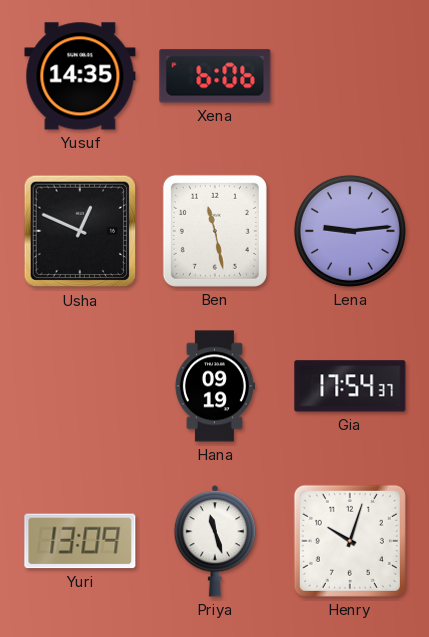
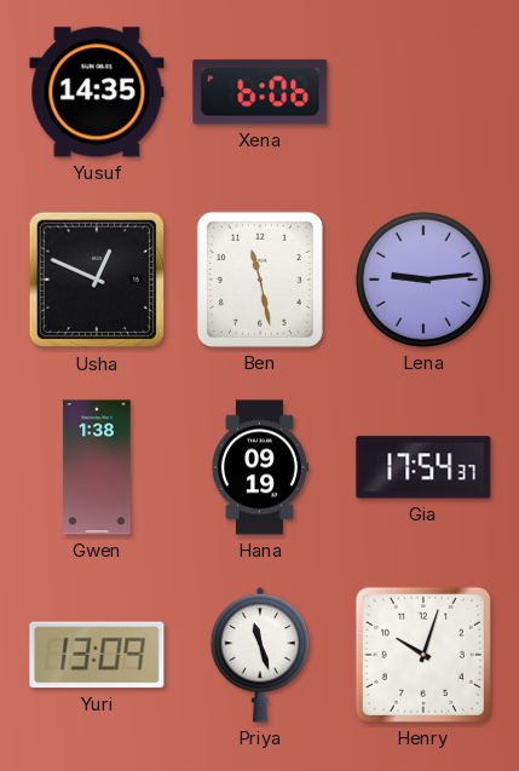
Gwen: none -> 1:38 (97, 467)
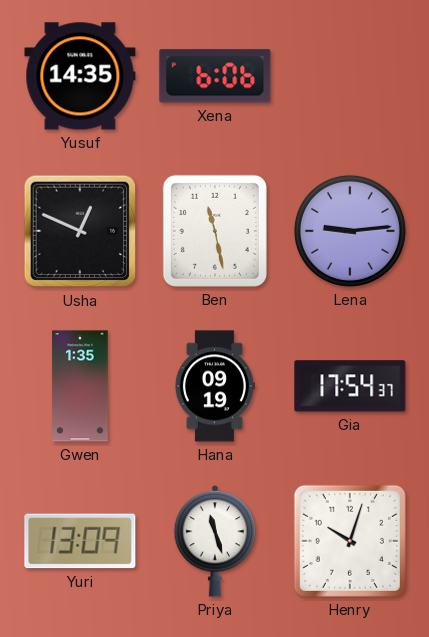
Gwen: 1:38 -> 1:35 (80, 386)
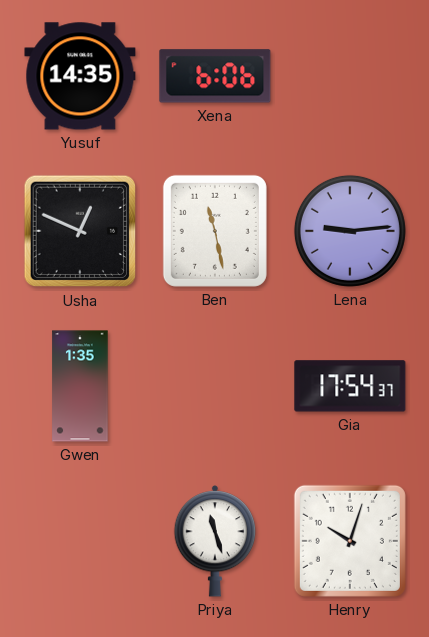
Hana: 09:19 -> none (214, 386)
Yuri: 13:09 -> none (80, 541)
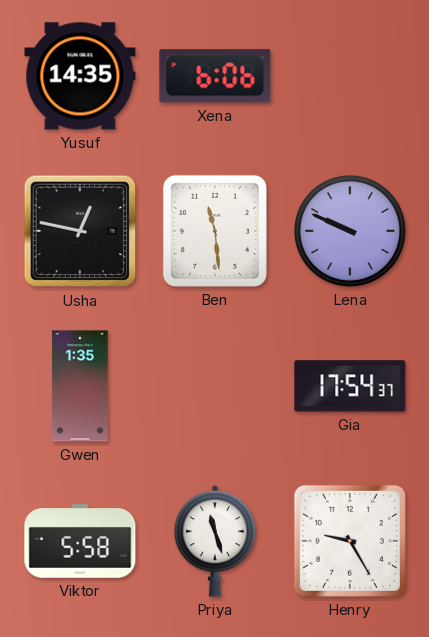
Usha: 12:49 -> 12:47 (80, 231)
Ben: 11:28 -> 11:29 (215, 231)
Lena: 9:14 -> 9:49 (350, 231)
Viktor: none -> 5:58 (80, 541)
Henry: 10:03 -> 9:25 (350, 541)
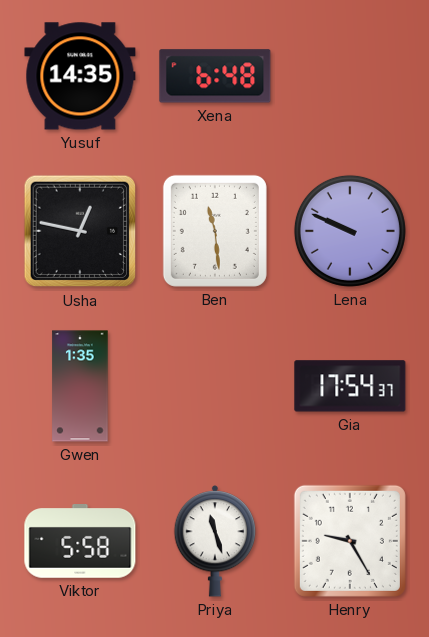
Xena: 6:06 -> 6:48 (215, 76)
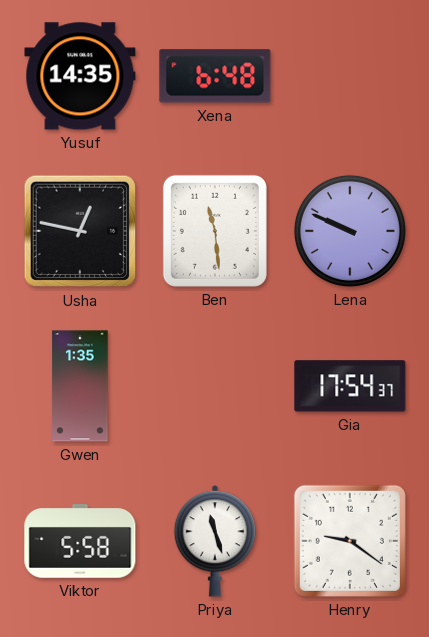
Henry: 9:25 -> 9:21 (350, 541)
